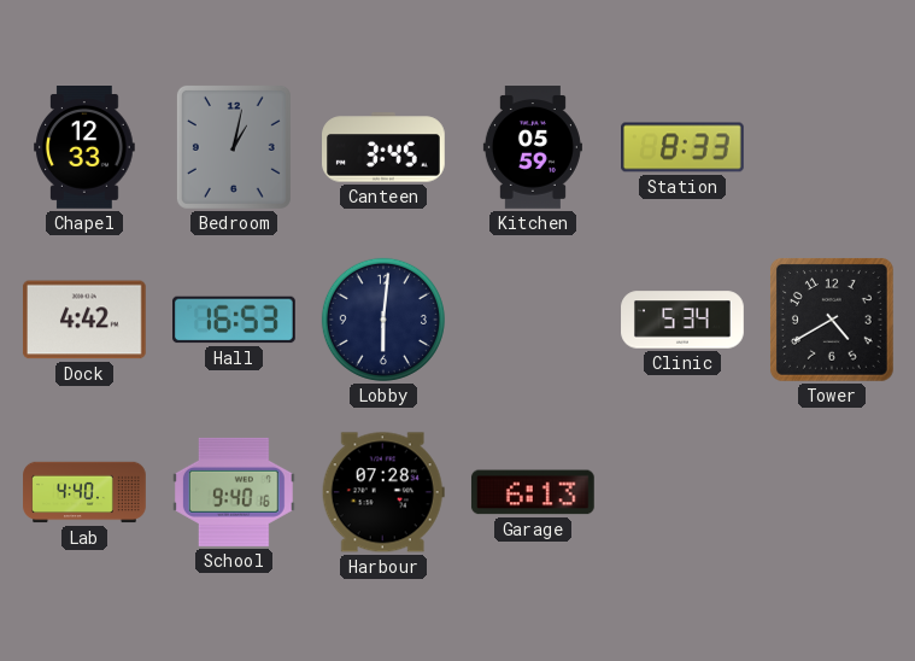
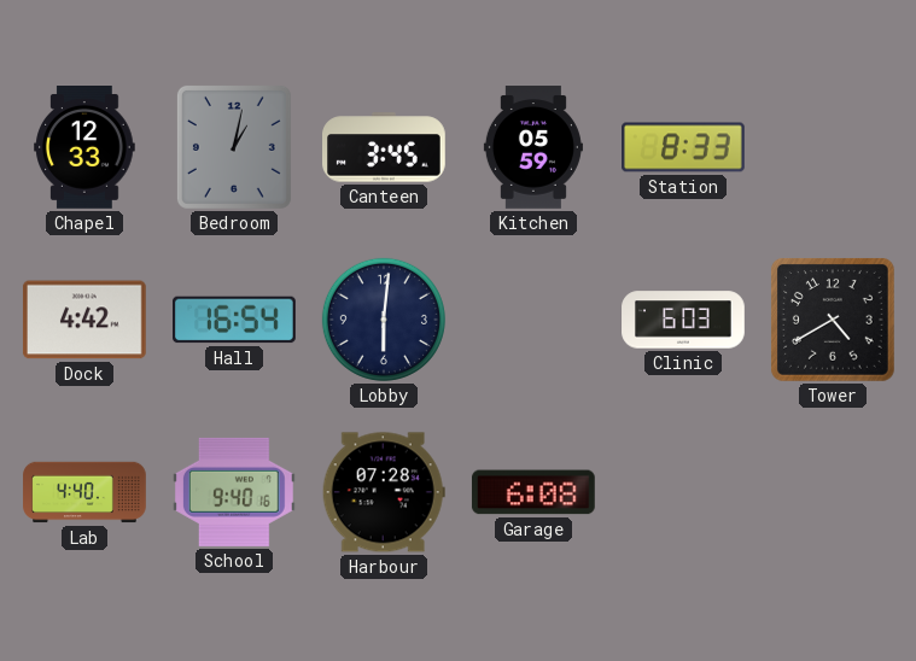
Hall: 16:53 -> 16:54 (235, 320)
Clinic: 5:34 -> 6:03 (683, 320)
Garage: 6:13 -> 6:08 (533, 492)
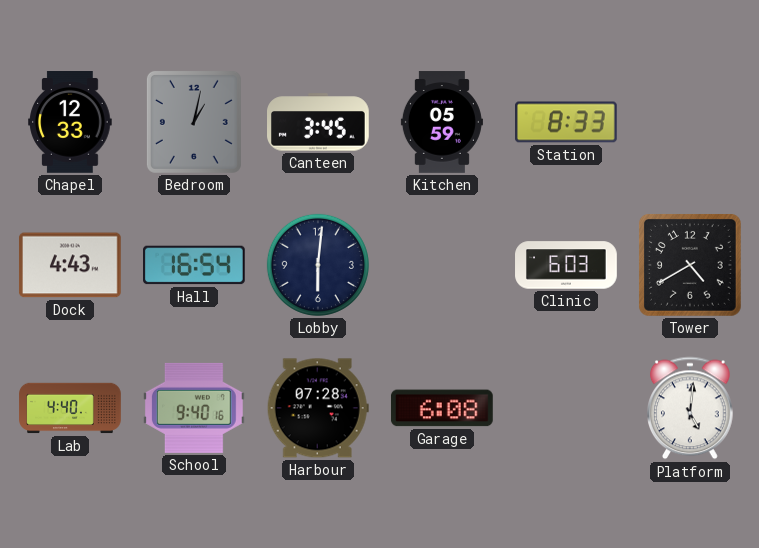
Dock: 4:42 -> 4:43 (70, 265)
Platform: none -> 5:01 (691, 408)
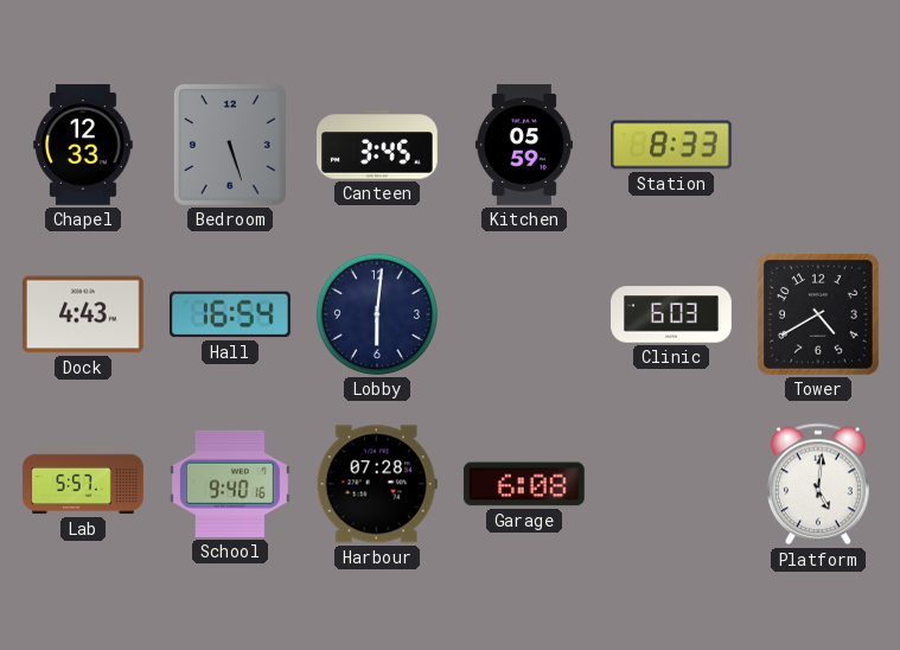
Bedroom: 1:02 -> 5:27 (230, 145)
Lab: 4:40 -> 5:57 (83, 484)
